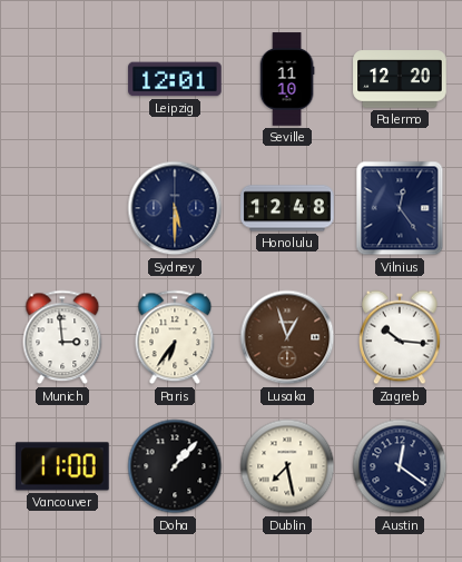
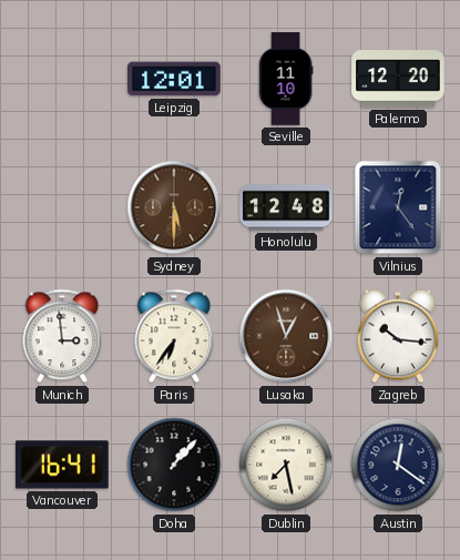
Sydney dial: navy -> brown (174, 207)
Vancouver: 11:00 -> 16:41 (63, 465)
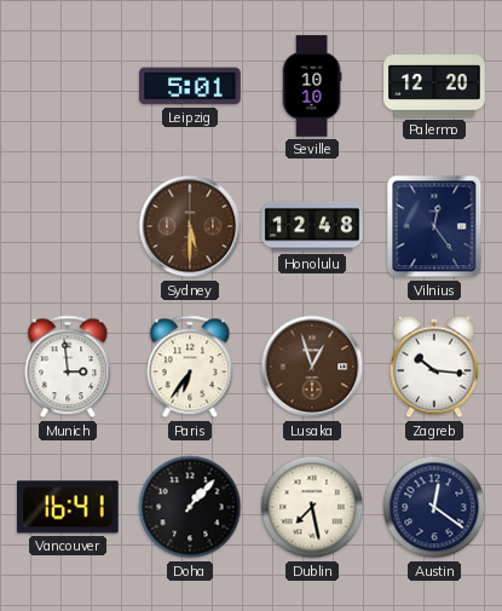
Leipzig: 12:01 -> 5:01 (190, 86)
Seville: 11:10 -> 10:10 (312, 86)
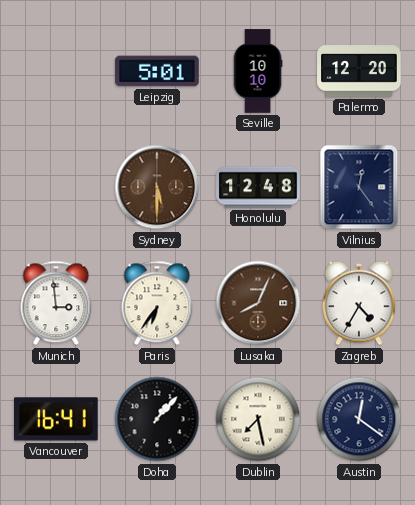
Lusaka: 12:57 -> 8:04 (258, 303)
Zagreb: 10:16 -> 4:35 (359, 303)
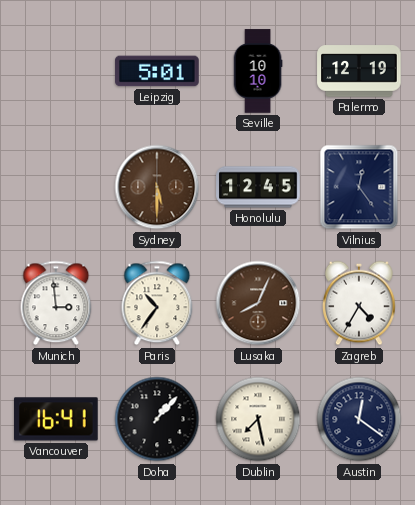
Palermo: 12:20 -> 12:19 (359, 71)
Honolulu: 12:48 -> 12:45 (258, 187)
Paris: 6:36 -> 10:36 (157, 303)
